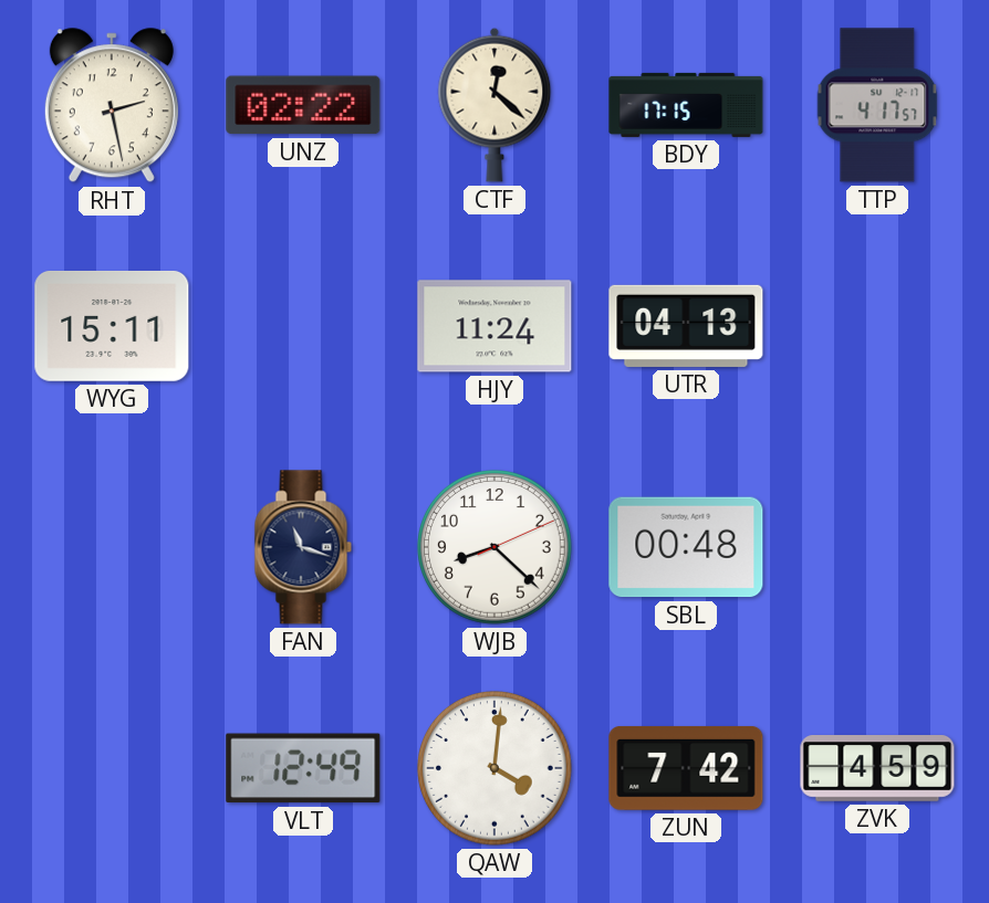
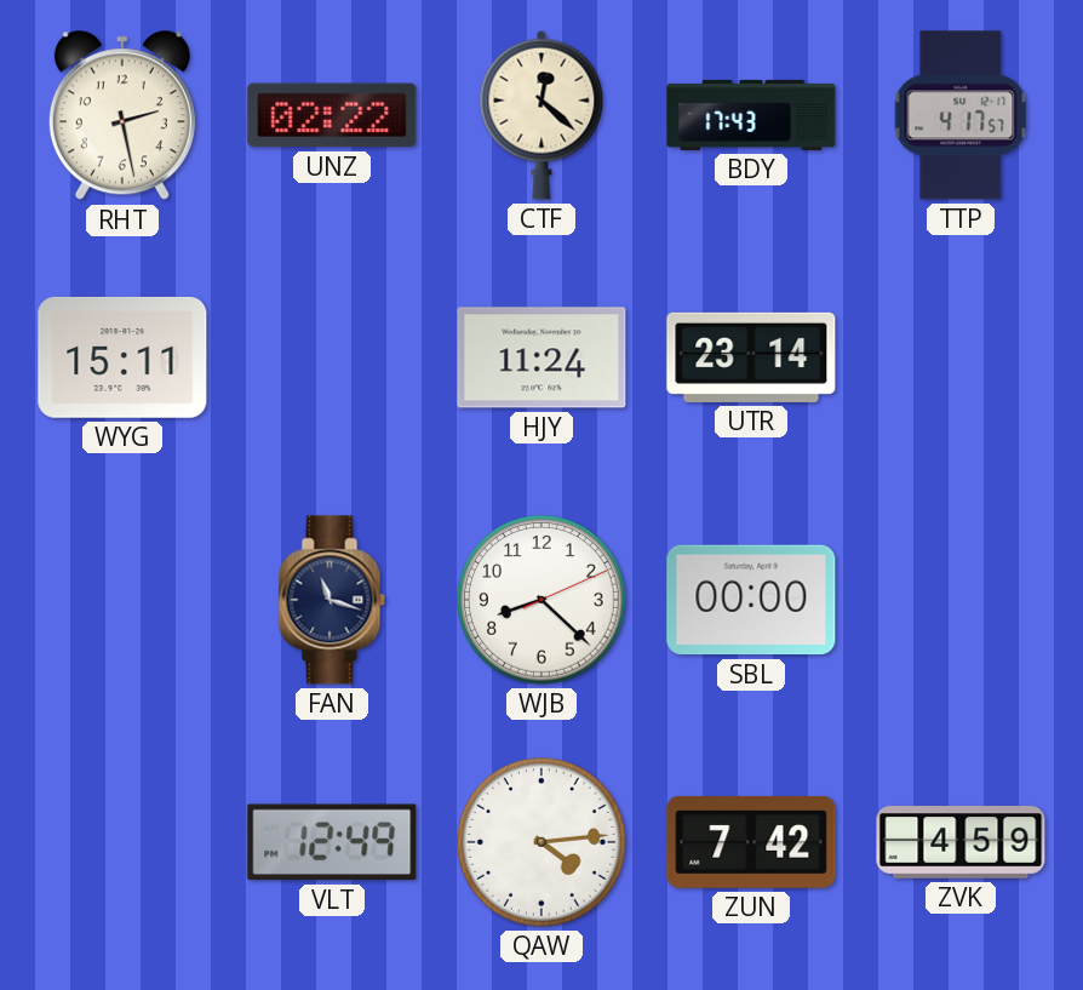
BDY: 17:15 -> 17:43 (751, 115)
UTR: 04:13 -> 23:14 (751, 357)
SBL: 00:48 -> 00:00 (751, 600)
QAW: 4:01 -> 4:14 (543, 843)
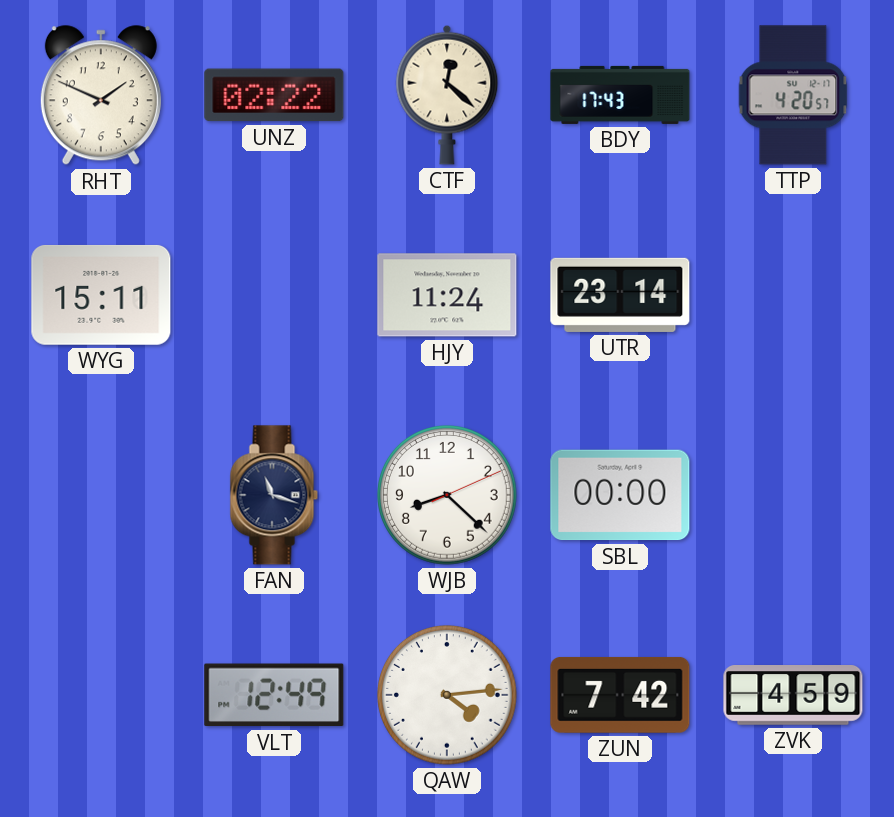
RHT: 2:28 -> 1:49 (101, 96)
TTP: 4:17 -> 4:20 (793, 95)
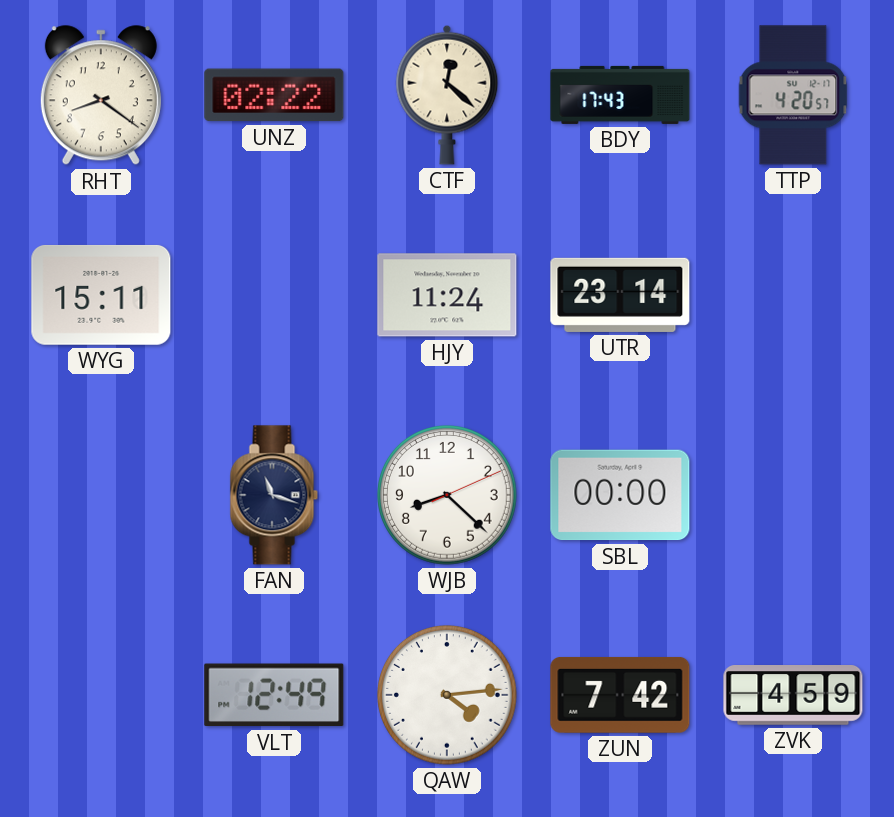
RHT: 1:49 -> 8:21 (101, 96)
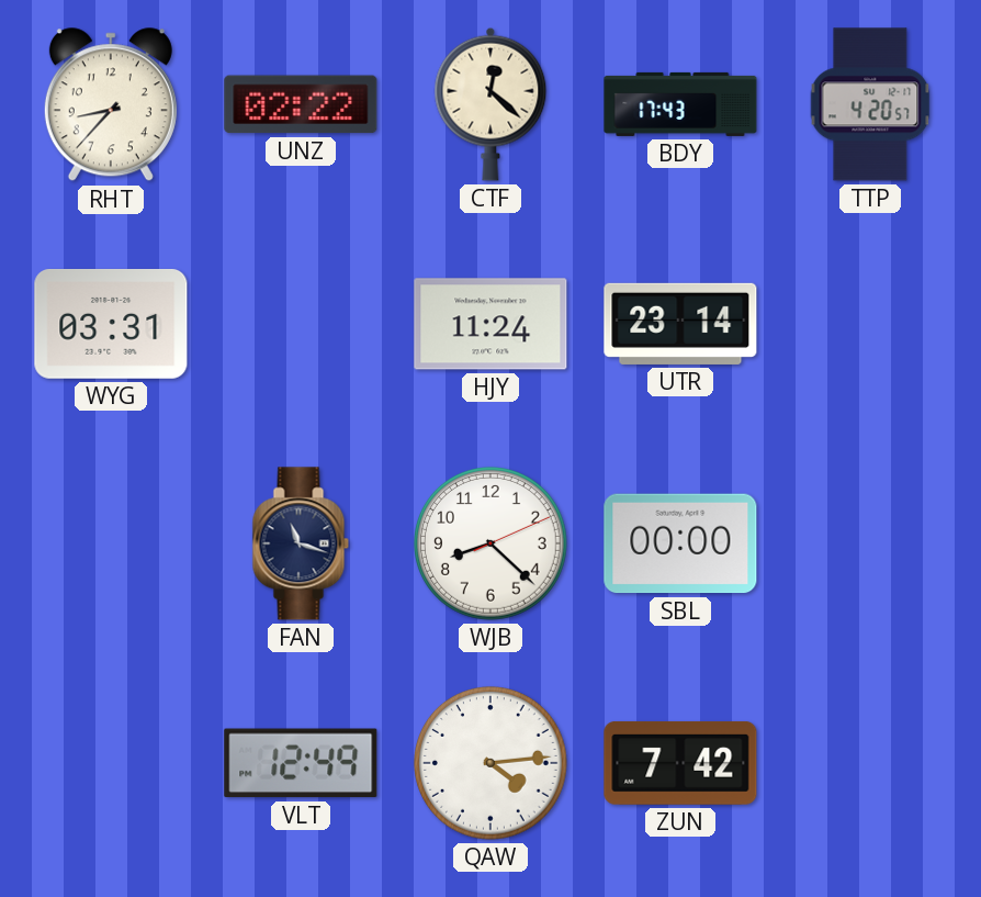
RHT: 8:21 -> 8:37 (111, 105)
WYG: 15:11 -> 03:31 (111, 324)
ZVK: 4:59 -> none (793, 696)
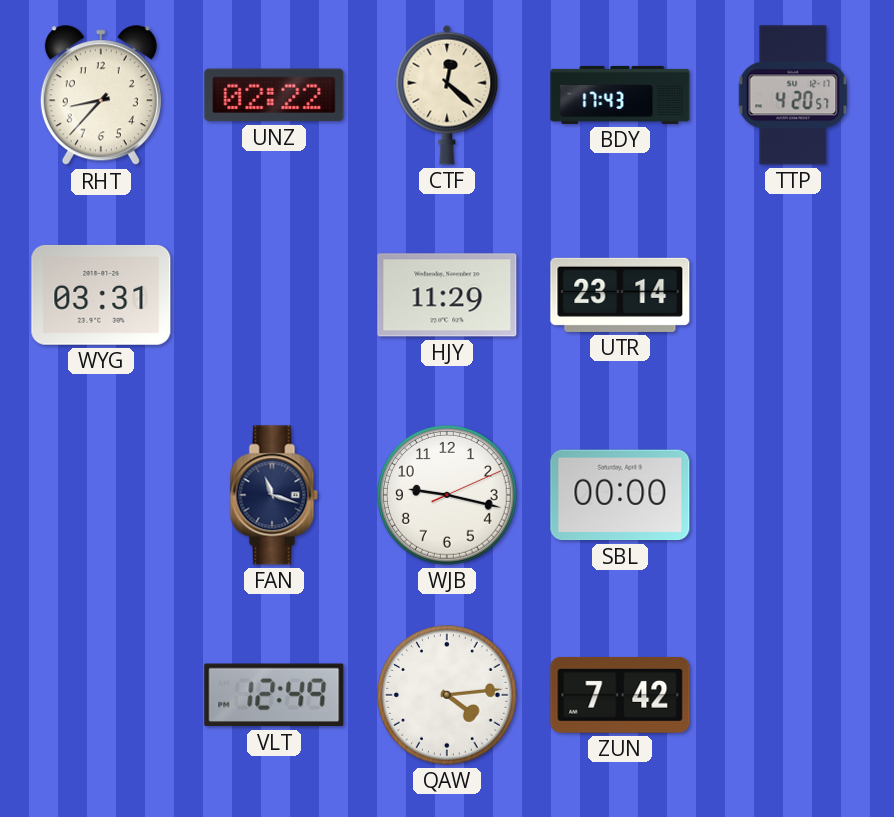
HJY: 11:24 -> 11:29 (447, 295)
WJB: 8:22 -> 9:17 (448, 496)
